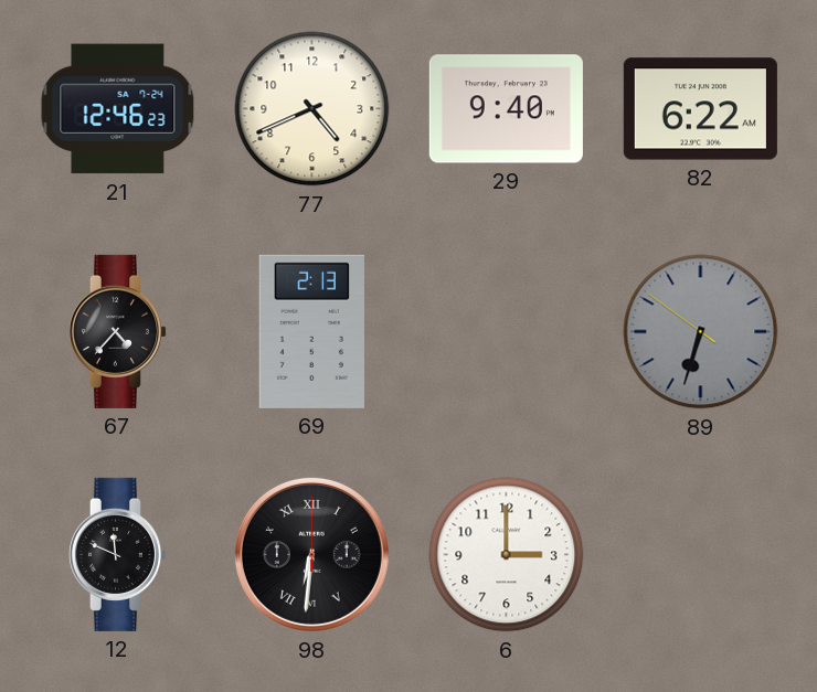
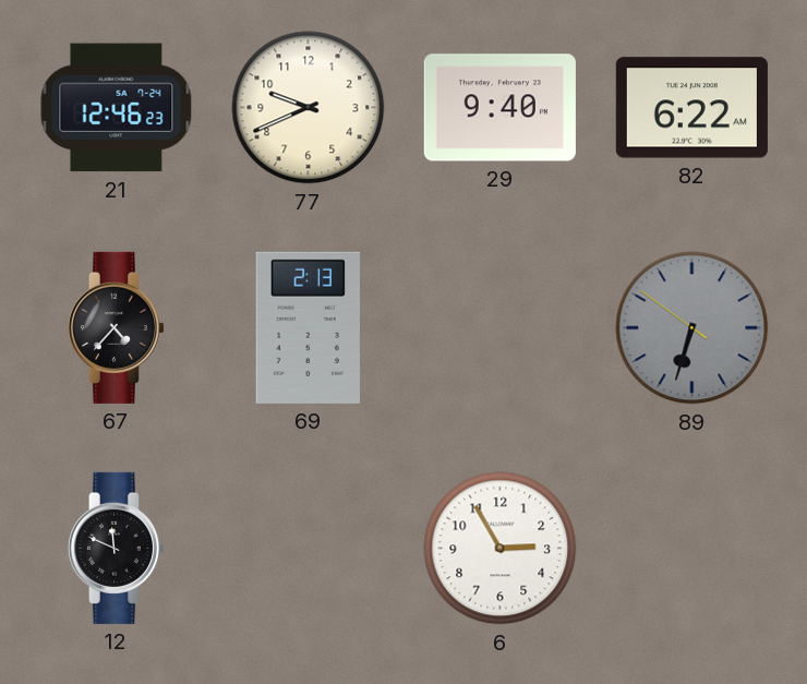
77: 4:41 -> 9:41 (309, 108)
98: 6:31 -> none (311, 554)
6: 3:00 -> 2:55 (501, 549)
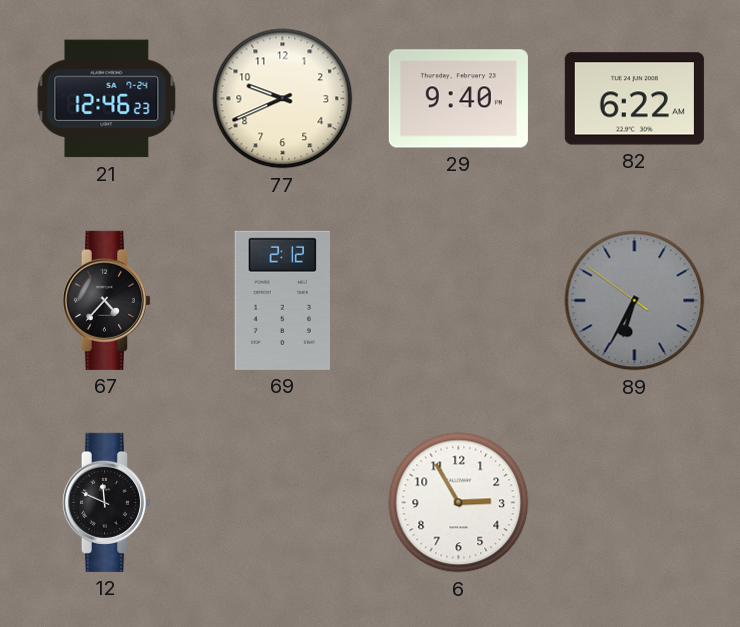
69: 2:13 -> 2:12 (282, 300)
89: 6:32 -> 6:34 (635, 301)
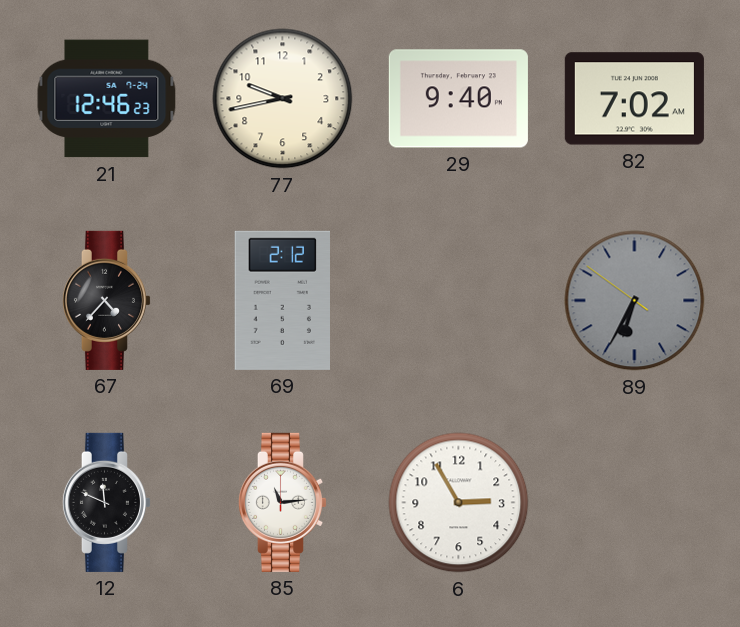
77: 9:41 -> 9:43 (283, 99)
82: 6:22 -> 7:02 (634, 99)
85: none -> 11:14 (282, 502)
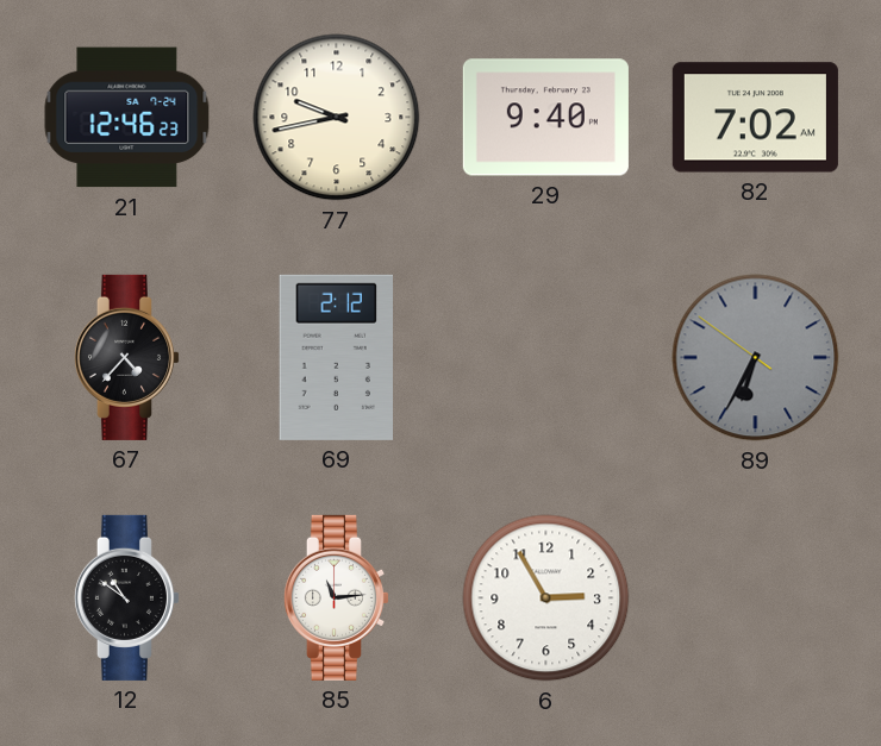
12: 11:49 -> 10:51 (126, 597)
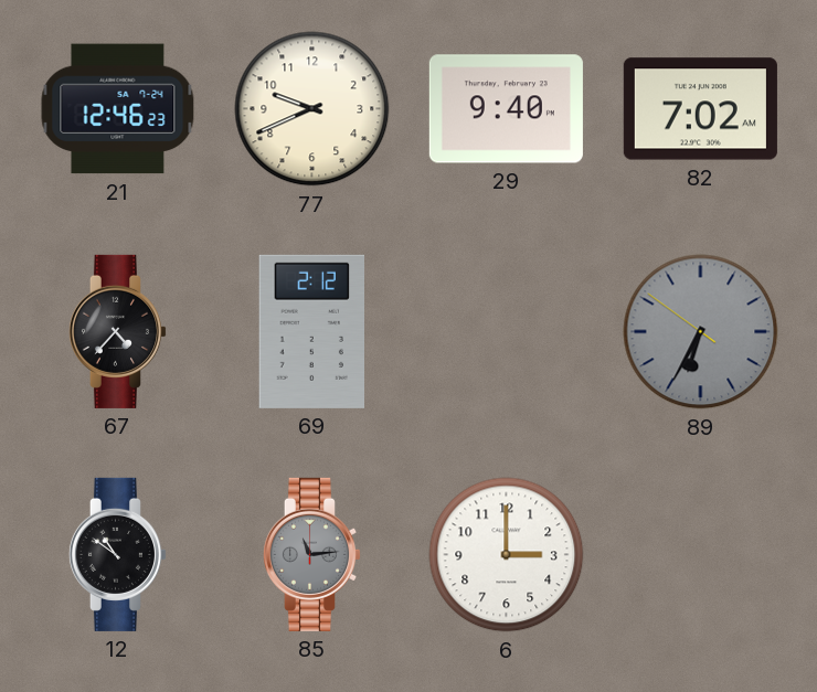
77: 9:43 -> 9:41 (312, 109)
85 dial: white -> grey (311, 554)
6: 2:55 -> 3:00 (507, 555)
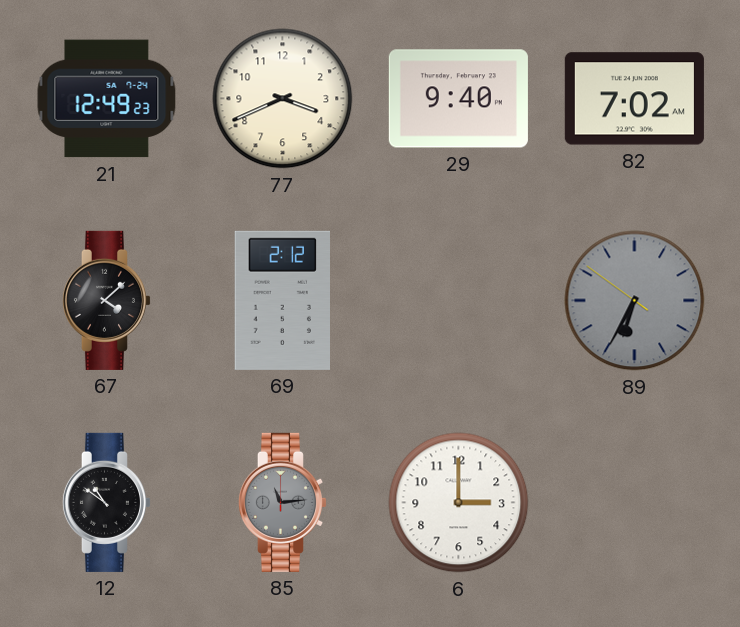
21: 12:46 -> 12:49 (107, 99)
77: 9:41 -> 3:41 (283, 99)
67: 4:37 -> 4:08 (106, 300)
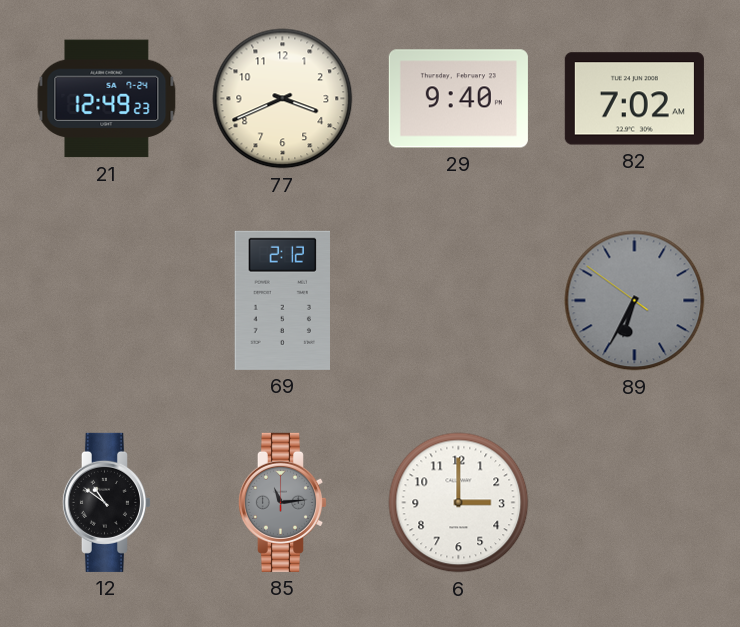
67: 4:08 -> none (106, 300)
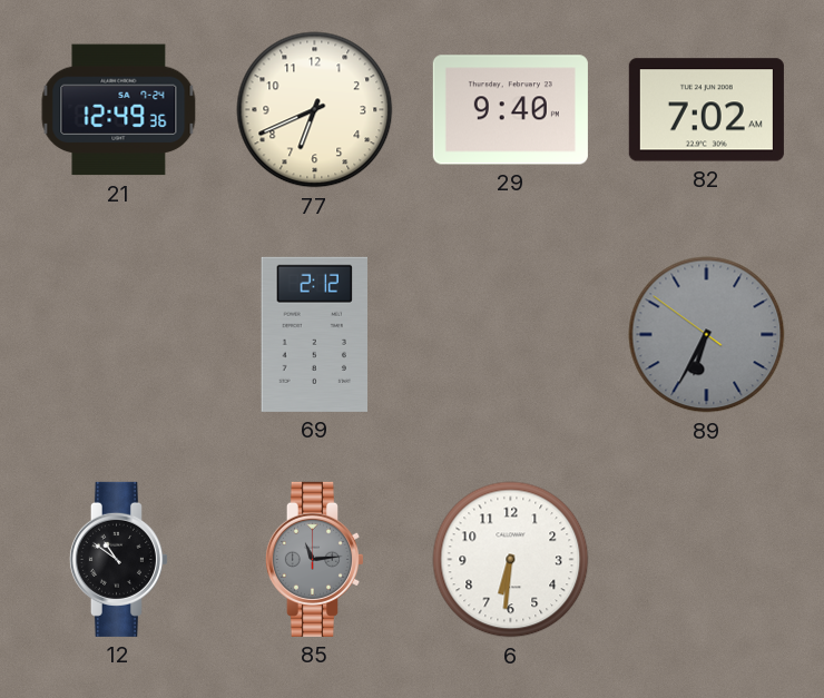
21: 12:49:23 -> 12:49:36 (119, 110)
77: 3:41 -> 6:41 (315, 110)
6: 3:00 -> 6:31 (511, 560)
